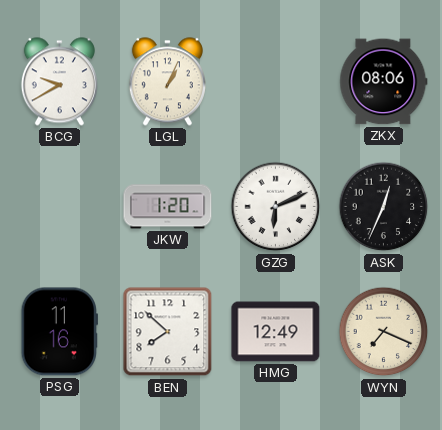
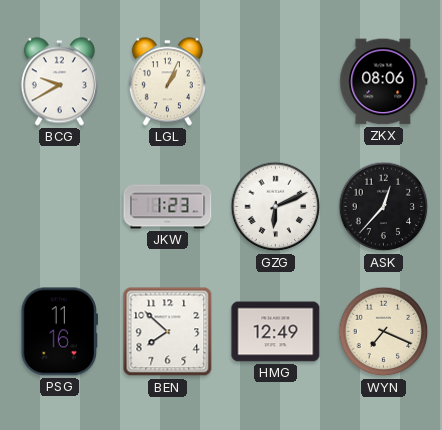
JKW: 1:20 -> 1:23 (168, 207)
ASK: 12:34 -> 12:37 (384, 207)
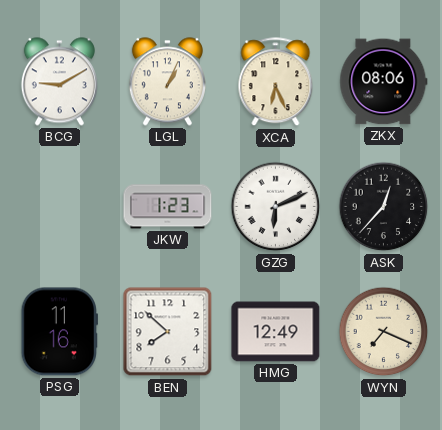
BCG: 9:40 -> 9:10 (59, 82)
XCA: none -> 6:26 (276, 82)
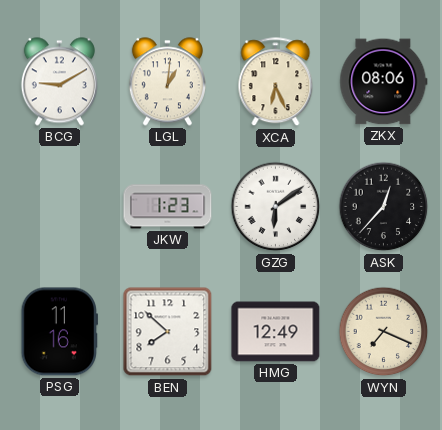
LGL: 1:04 -> 1:01 (167, 82)
GZG: 6:11 -> 6:09 (276, 207)
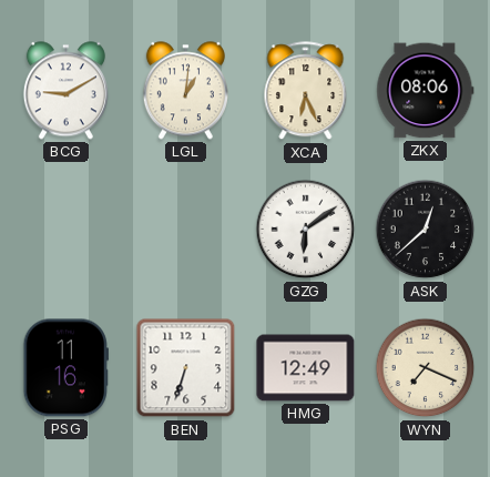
JKW: 1:23 -> none (168, 207)
ASK: 12:37 -> 12:38 (426, 230)
BEN: 7:52 -> 6:33 (186, 368)
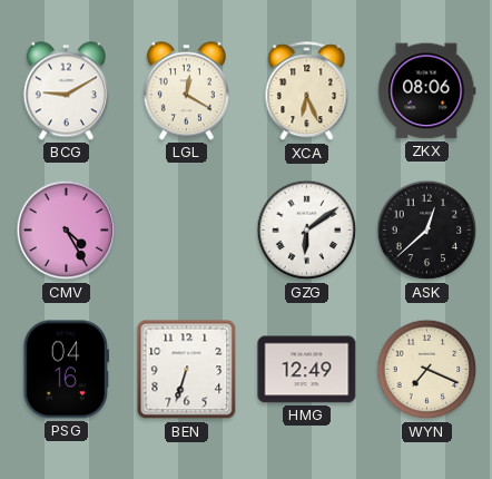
LGL: 1:01 -> 12:20 (186, 91)
CMV: none -> 4:25 (67, 231)
PSG: 11:16 -> 04:16 (66, 370)
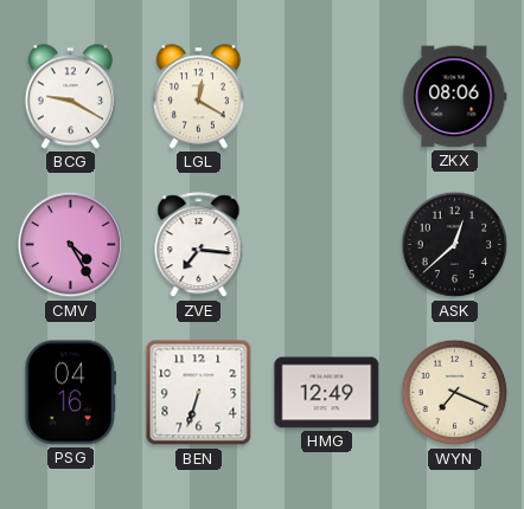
BCG: 9:10 -> 9:20 (70, 97)
XCA: 6:26 -> none (307, 91)
ZVE: none -> 7:16 (199, 245)
GZG: 6:09 -> none (307, 231)
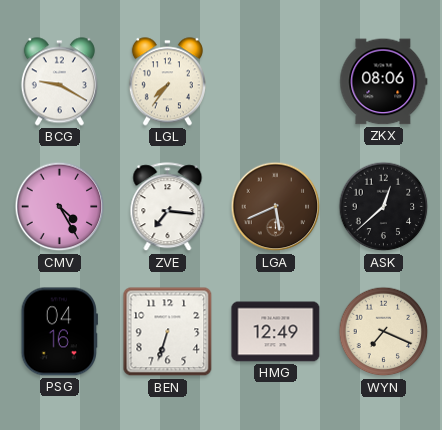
LGL: 12:20 -> 7:36 (167, 82)
LGA: none -> 5:41 (276, 207)
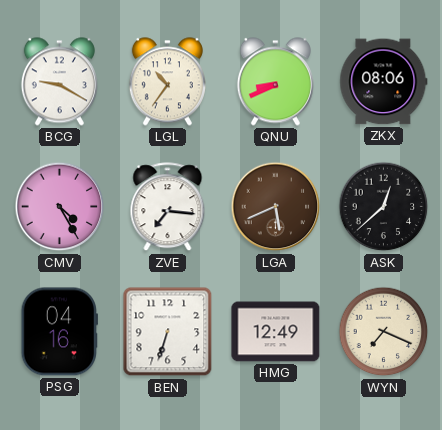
LGL: 7:36 -> 10:36 (167, 82)
QNU: none -> 8:41 (275, 82)
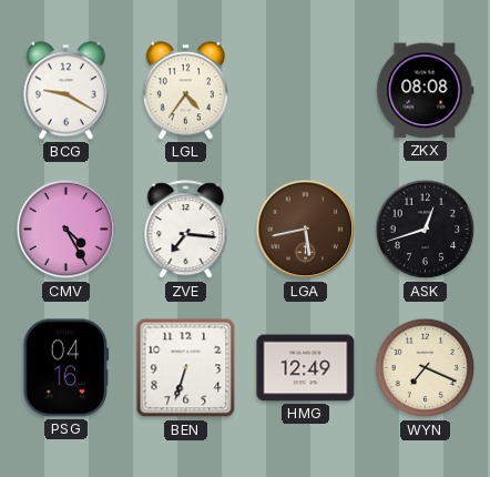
LGL: 10:36 -> 4:36 (185, 91)
QNU: 8:41 -> none (275, 82)
ZKX: 08:06 -> 08:08 (426, 91)
LGA: 5:41 -> 5:43 (306, 230)
ASK: 12:38 -> 12:42 (426, 230)
